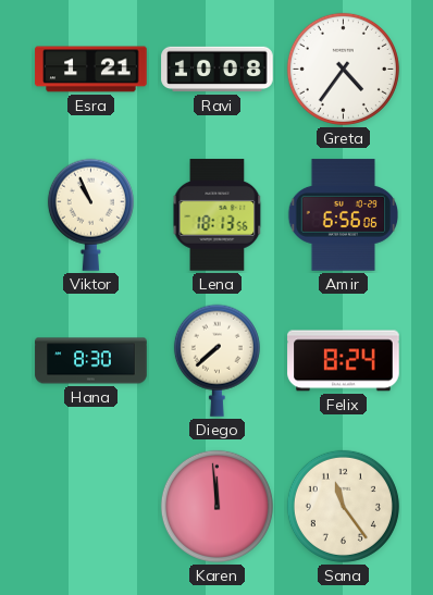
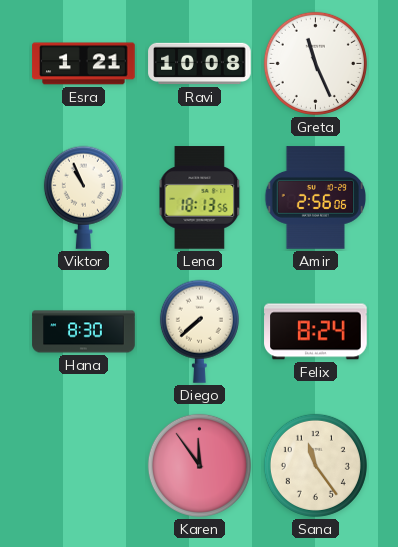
Greta: 4:36 -> 11:26 (315, 63)
Amir: 6:56 -> 2:56 (316, 198)
Karen: 11:59 -> 11:54 (199, 465)
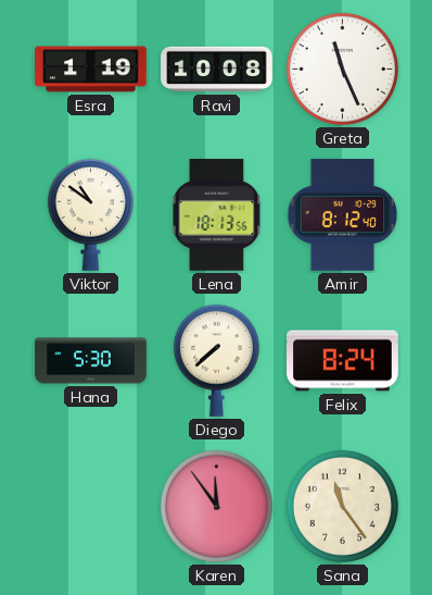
Esra: 1:21 -> 1:19 (91, 70)
Viktor: 10:56 -> 10:51 (90, 214)
Amir: 2:56 -> 8:12 (343, 215)
Hana: 8:30 -> 5:30 (91, 361)
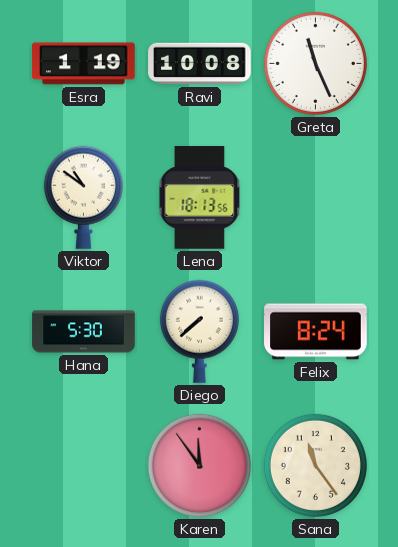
Amir: 8:12 -> none (343, 215)
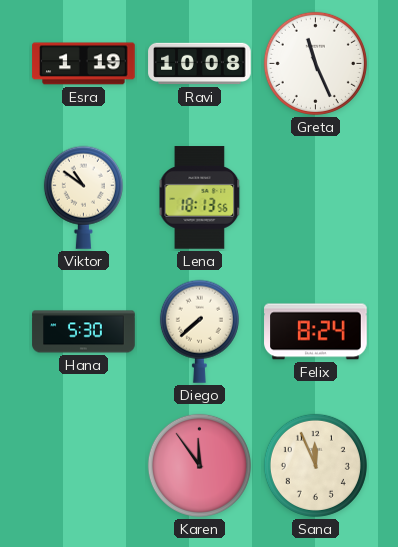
Sana: 11:24 -> 11:56 (315, 465)
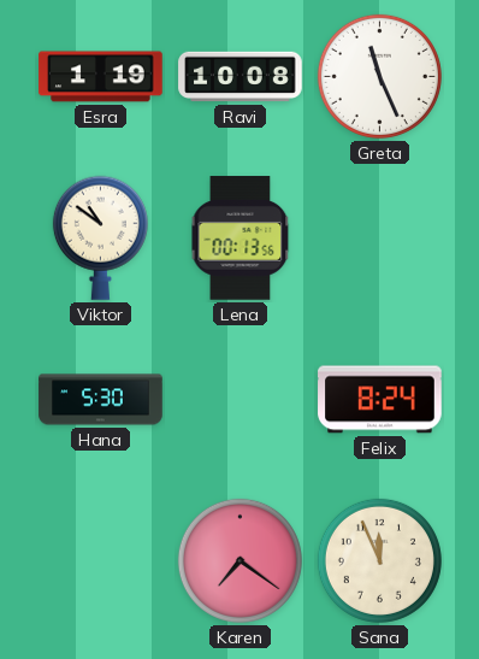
Lena: 18:13 -> 00:13 (241, 239)
Diego: 7:38 -> none (199, 331)
Karen: 11:54 -> 7:21 (239, 560)
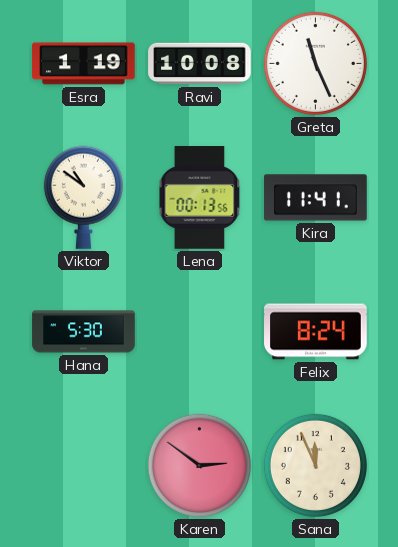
Kira: none -> 11:41 (316, 198)
Karen: 7:21 -> 2:51 (199, 465)
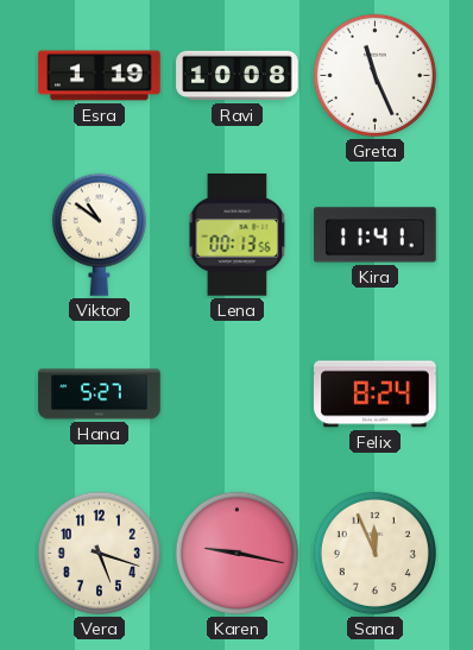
Hana: 5:30 -> 5:27 (100, 395)
Vera: none -> 5:18 (99, 553)
Karen: 2:51 -> 9:17 (236, 553)
